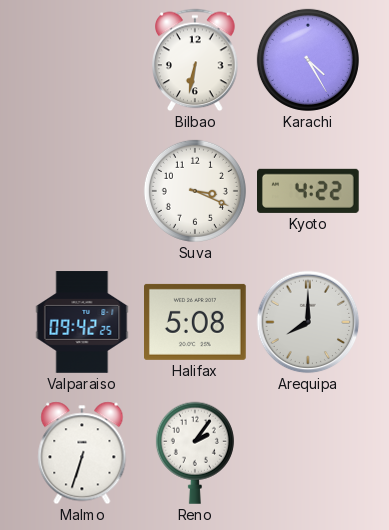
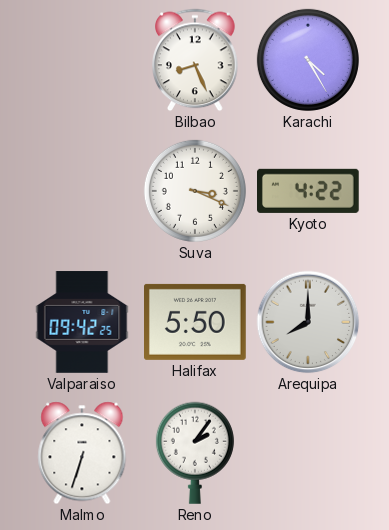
Bilbao: 6:32 -> 8:26 (196, 60)
Halifax: 5:08 -> 5:50 (196, 322)
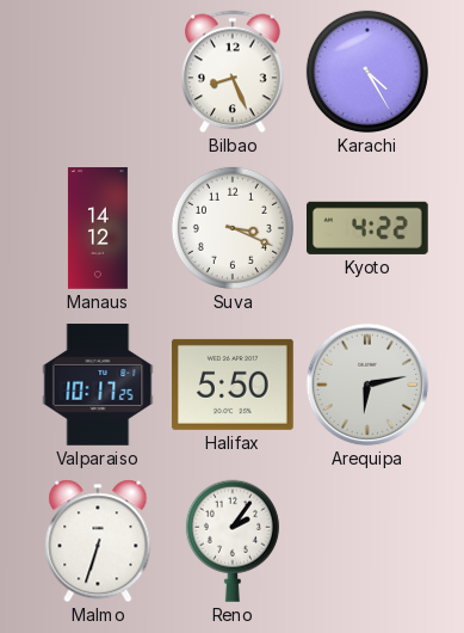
Manaus: none -> 14:12 (98, 228)
Valparaiso: 09:42 -> 10:17 (98, 385)
Arequipa: 8:00 -> 6:13 (367, 385)
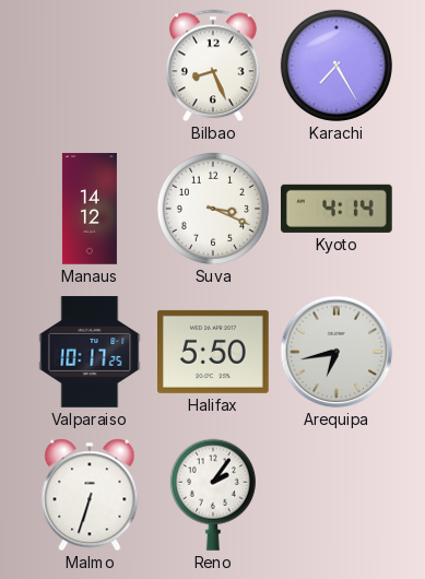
Karachi: 4:25 -> 7:25 (337, 66)
Kyoto: 4:22 -> 4:14 (338, 209)
Arequipa: 6:13 -> 6:43 (337, 352)
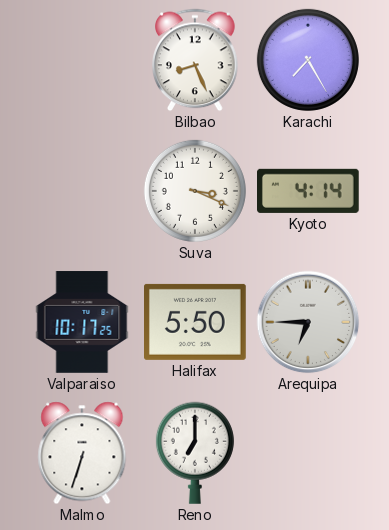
Manaus: 14:12 -> none (90, 209)
Arequipa: 6:43 -> 6:45 (308, 322)
Reno: 2:06 -> 7:00 (195, 453)
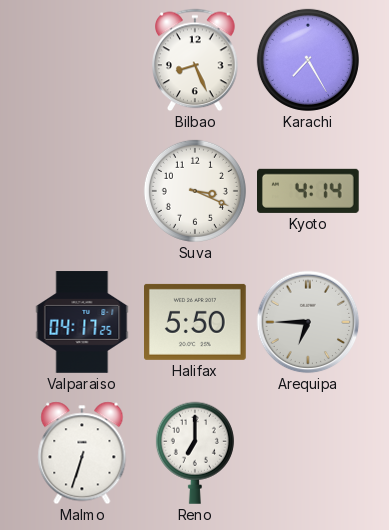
Valparaiso: 10:17 -> 04:17 (82, 322)
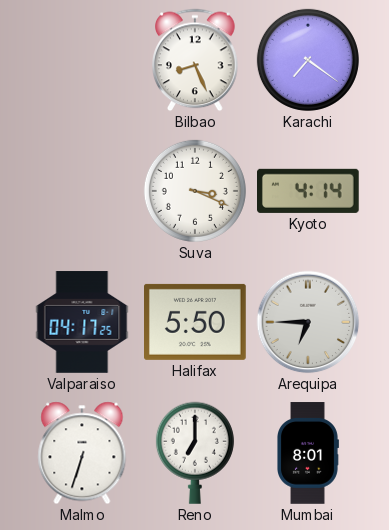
Karachi: 7:25 -> 7:21 (308, 60)
Mumbai: none -> 8:01 (308, 453)
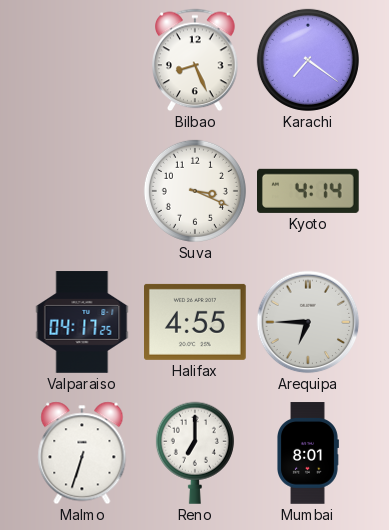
Halifax: 5:50 -> 4:55 (196, 322)
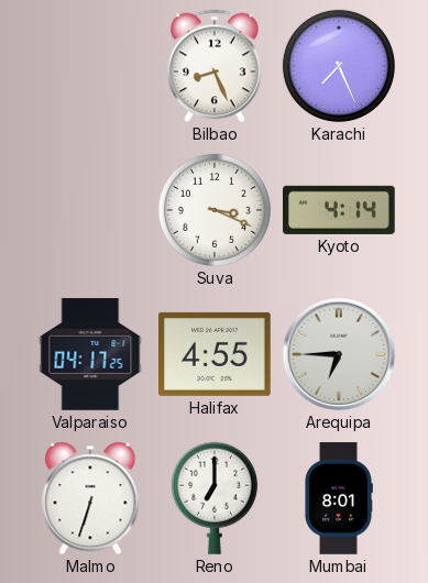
Karachi: 7:21 -> 7:26 (339, 66)
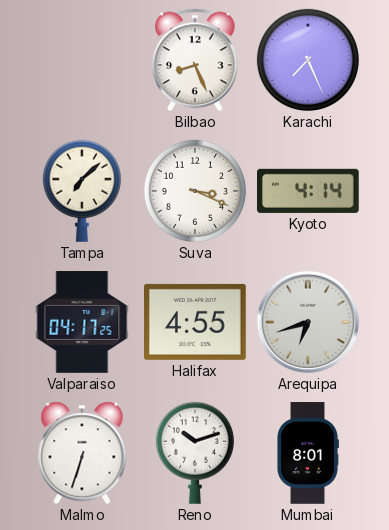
Tampa: none -> 7:08 (82, 191)
Arequipa: 6:45 -> 6:42 (308, 322)
Reno: 7:00 -> 10:12 (195, 453)
